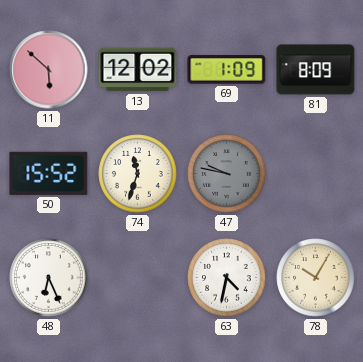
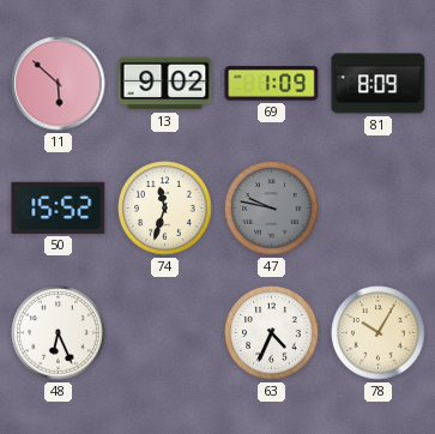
13: 12:02 -> 9:02 (165, 84)
63: 4:32 -> 4:34 (272, 333)
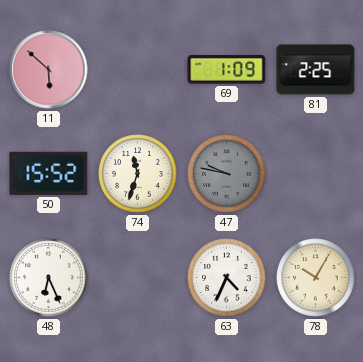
13: 9:02 -> none (165, 84)
81: 8:09 -> 2:25 (316, 70)
